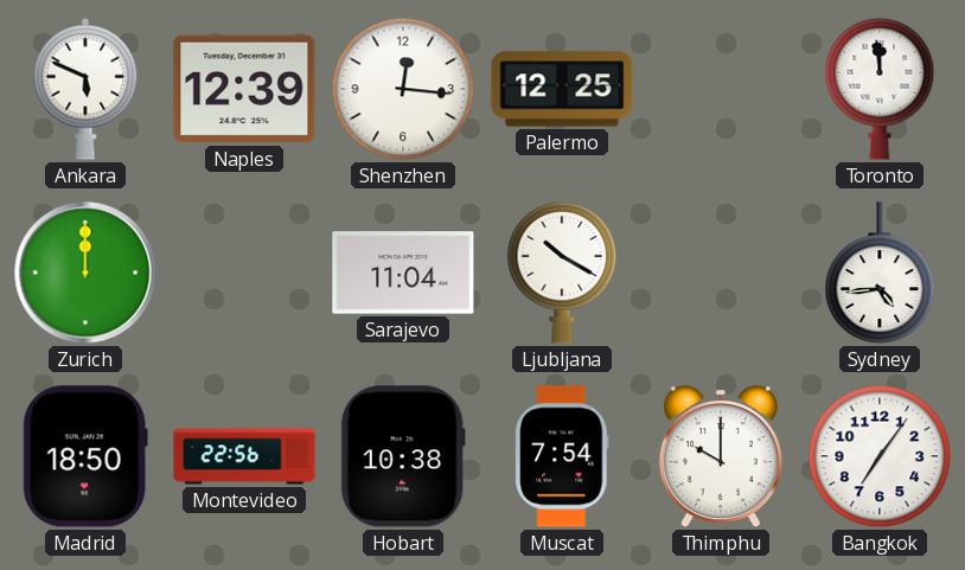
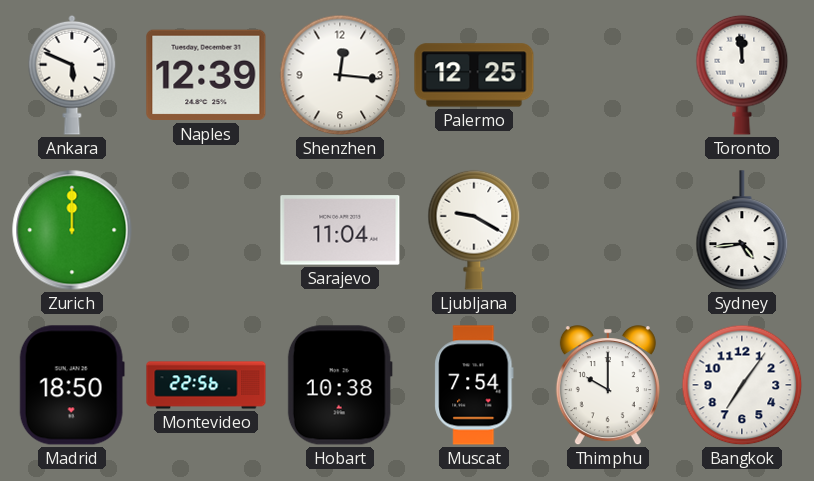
Ljubljana: 10:20 -> 9:20 (474, 230)
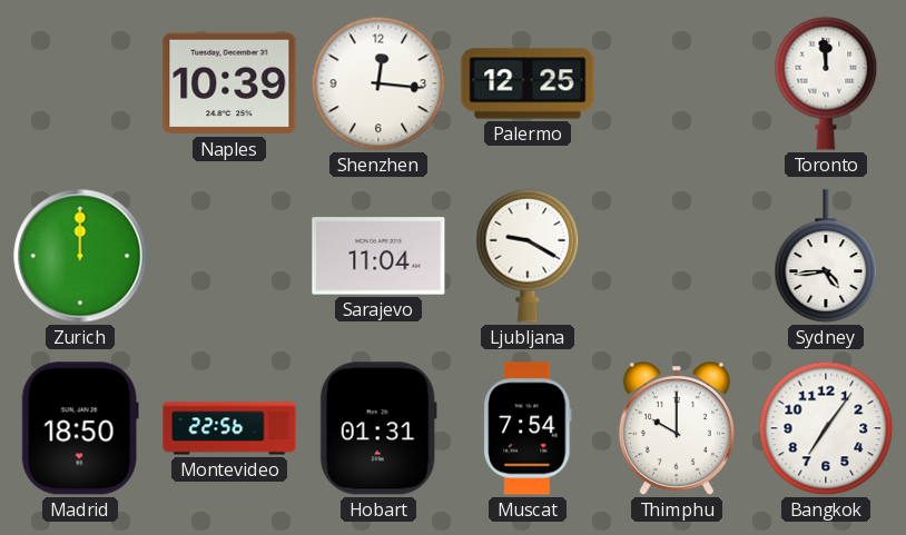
Ankara: 5:49 -> none (72, 75)
Naples: 12:39 -> 10:39 (229, 83)
Hobart: 10:38 -> 01:31 (378, 428)
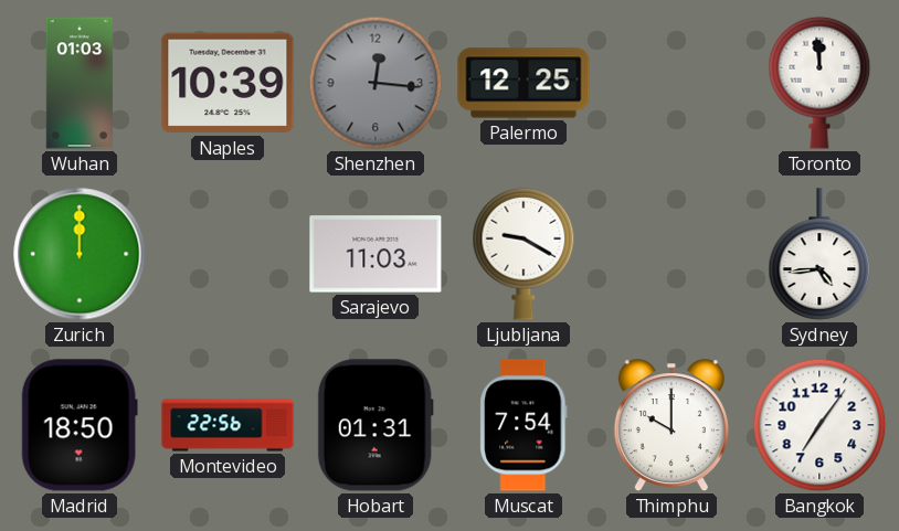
Wuhan: none -> 01:03 (80, 83)
Shenzhen dial: white -> grey (376, 83)
Sarajevo: 11:04 -> 11:03 (376, 254)
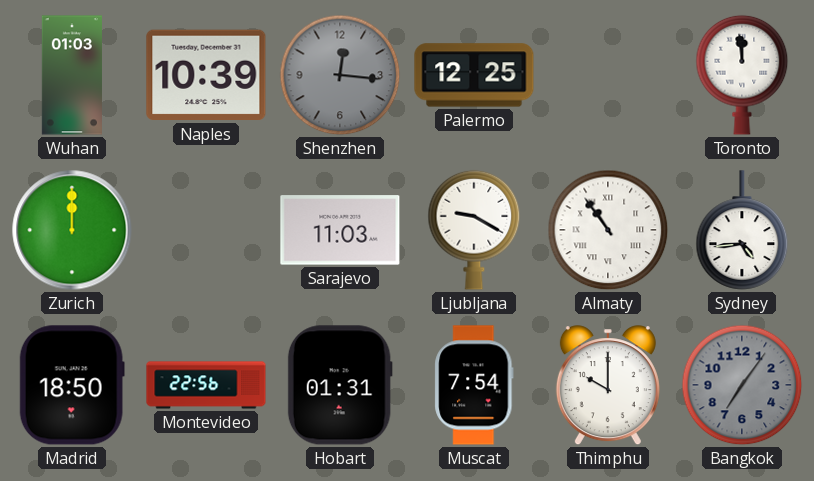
Almaty: none -> 10:54 (608, 230)
Bangkok dial: white -> grey (742, 385)
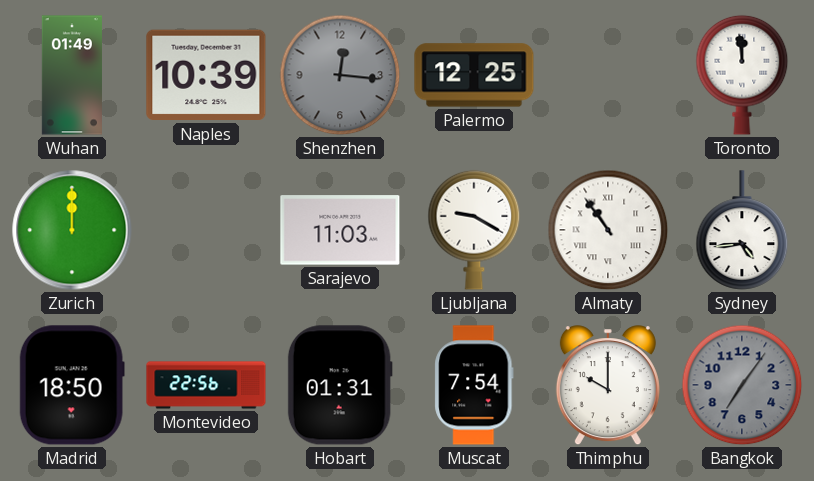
Wuhan: 01:03 -> 01:49 (72, 75)
